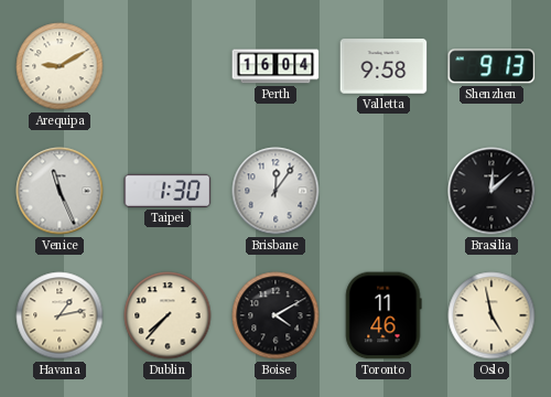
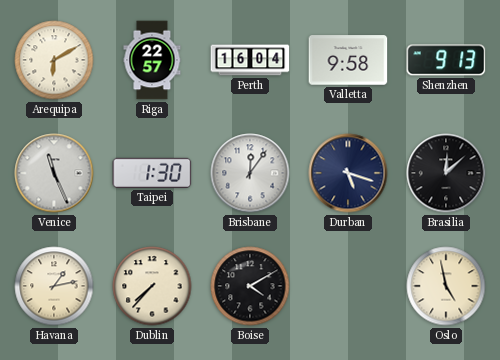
Arequipa: 9:10 -> 6:10 (54, 60)
Riga: none -> 22:57 (152, 60)
Durban: none -> 5:18 (348, 173)
Toronto: 11:46 -> none (383, 315)
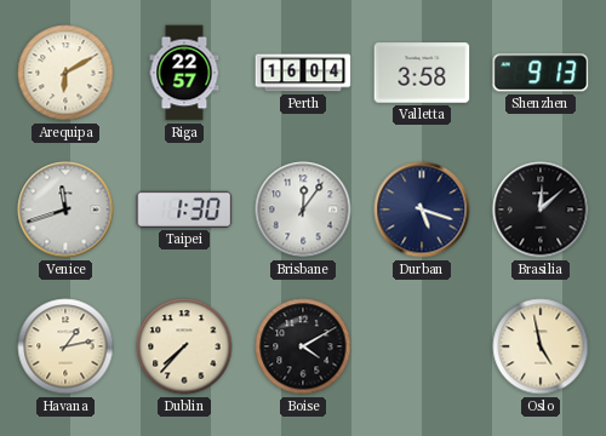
Valletta: 9:58 -> 3:58 (422, 73)
Venice: 11:26 -> 11:42 (65, 210)
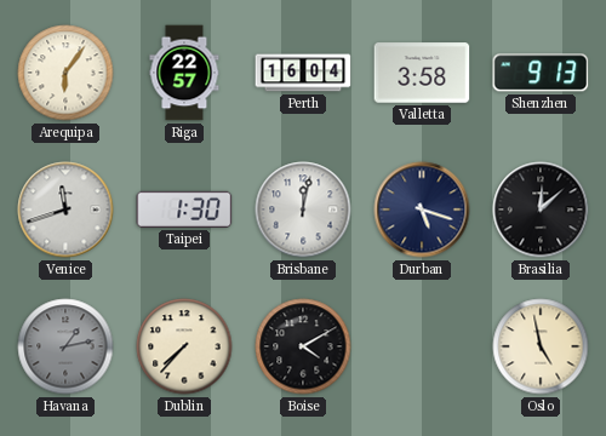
Arequipa: 6:10 -> 6:06 (65, 73)
Brisbane: 12:06 -> 12:02 (303, 210)
Havana dial: cream -> grey (65, 346)
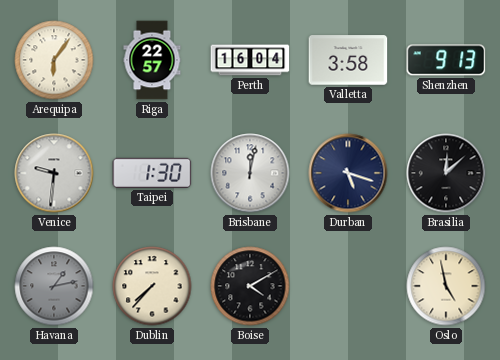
Venice: 11:42 -> 9:31 (54, 173)
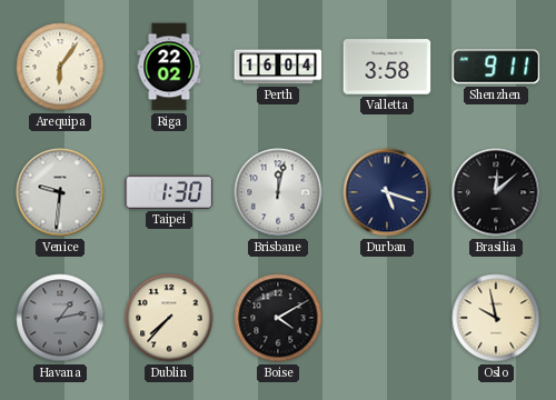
Riga: 22:57 -> 22:02 (169, 67)
Shenzhen: 9:13 -> 9:11 (496, 67)
Oslo: 4:58 -> 9:58 (496, 318)
